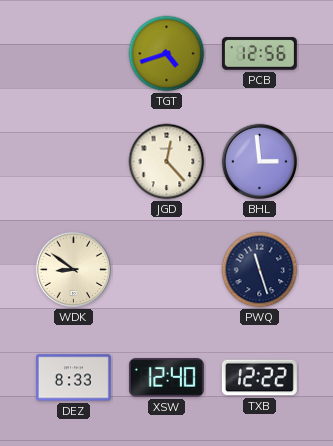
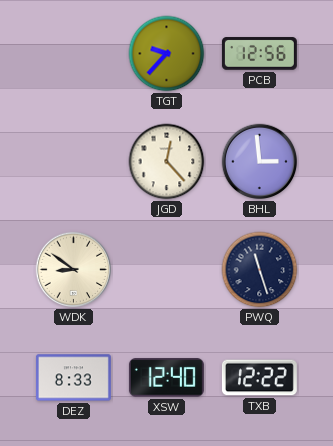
TGT: 4:42 -> 9:37 (167, 54)
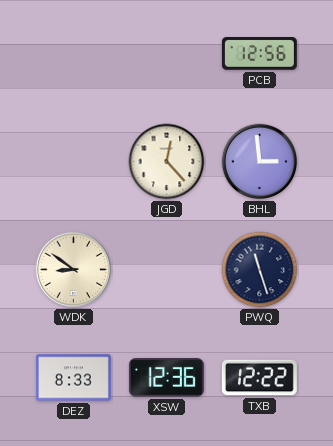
TGT: 9:37 -> none (167, 54)
XSW: 12:40 -> 12:36 (166, 378)
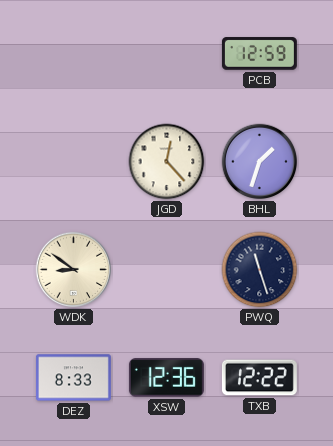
PCB: 12:56 -> 12:59 (259, 54)
BHL: 2:59 -> 1:33 (260, 162)
